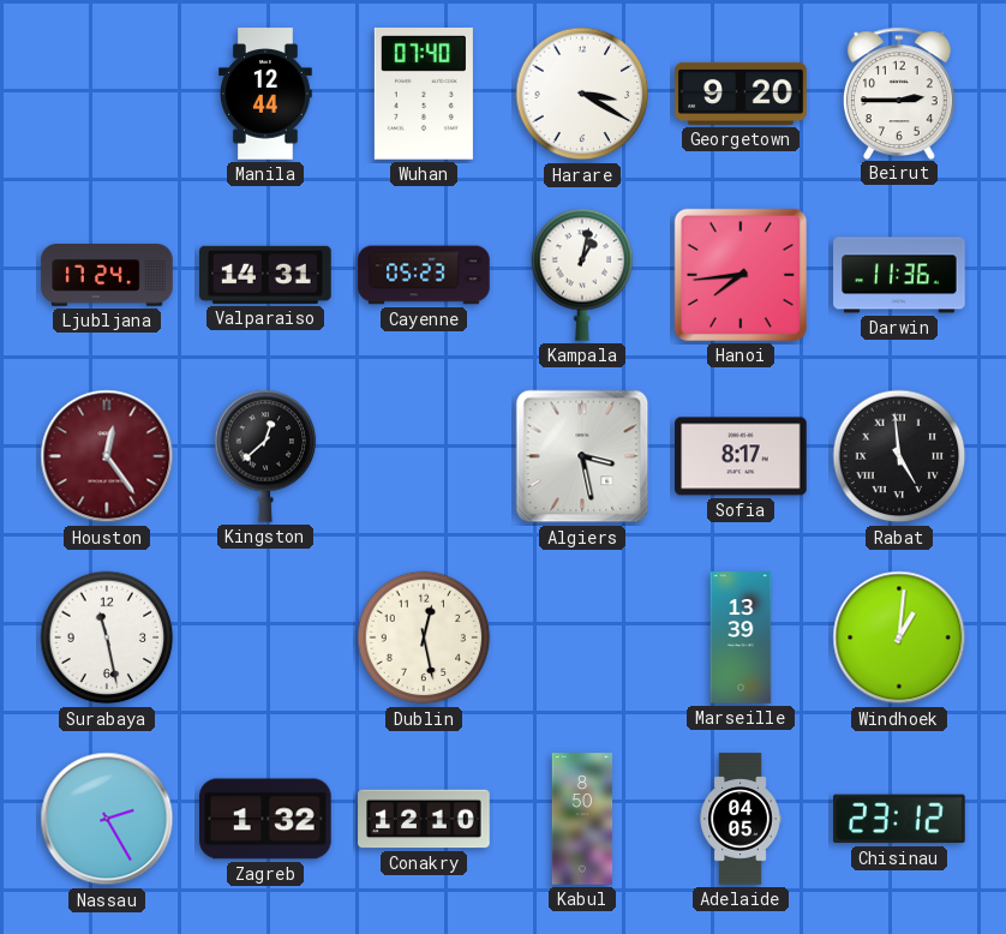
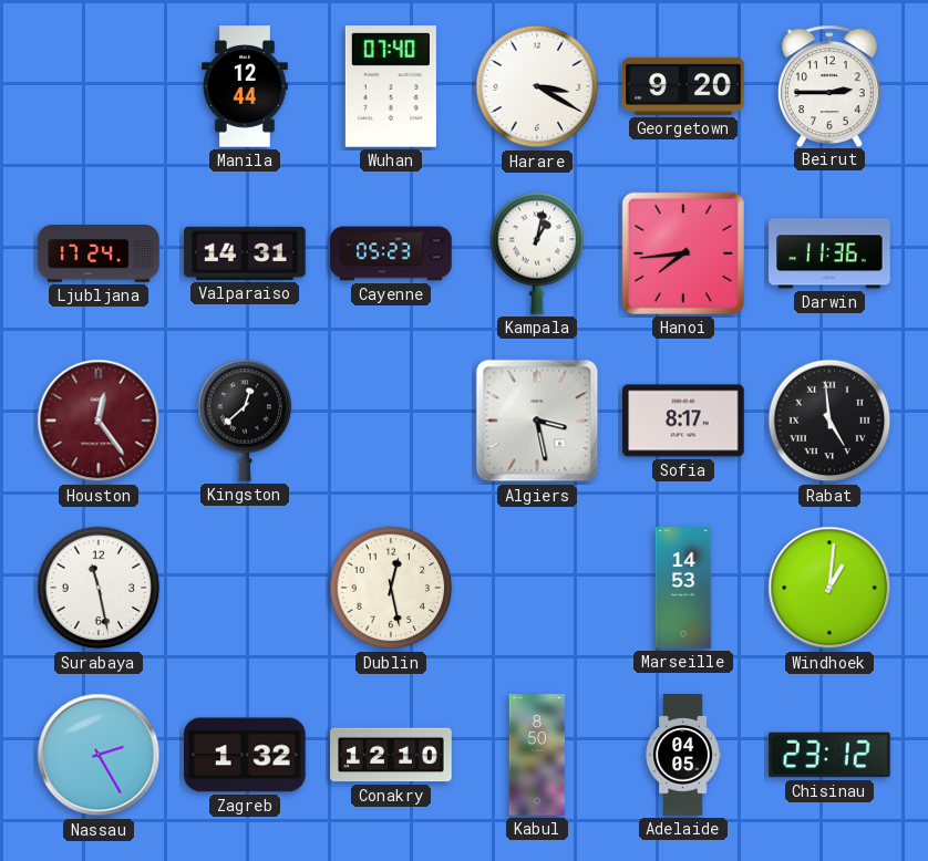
Marseille: 13:39 -> 14:53 (683, 588)
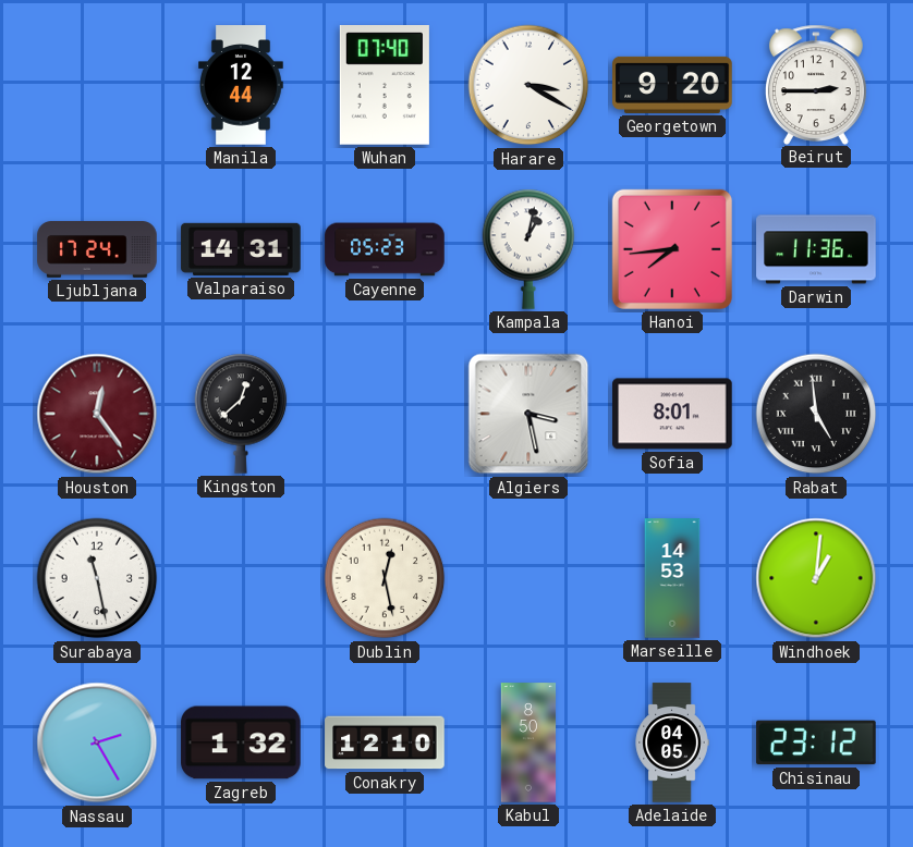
Sofia: 8:17 -> 8:01 (672, 414)
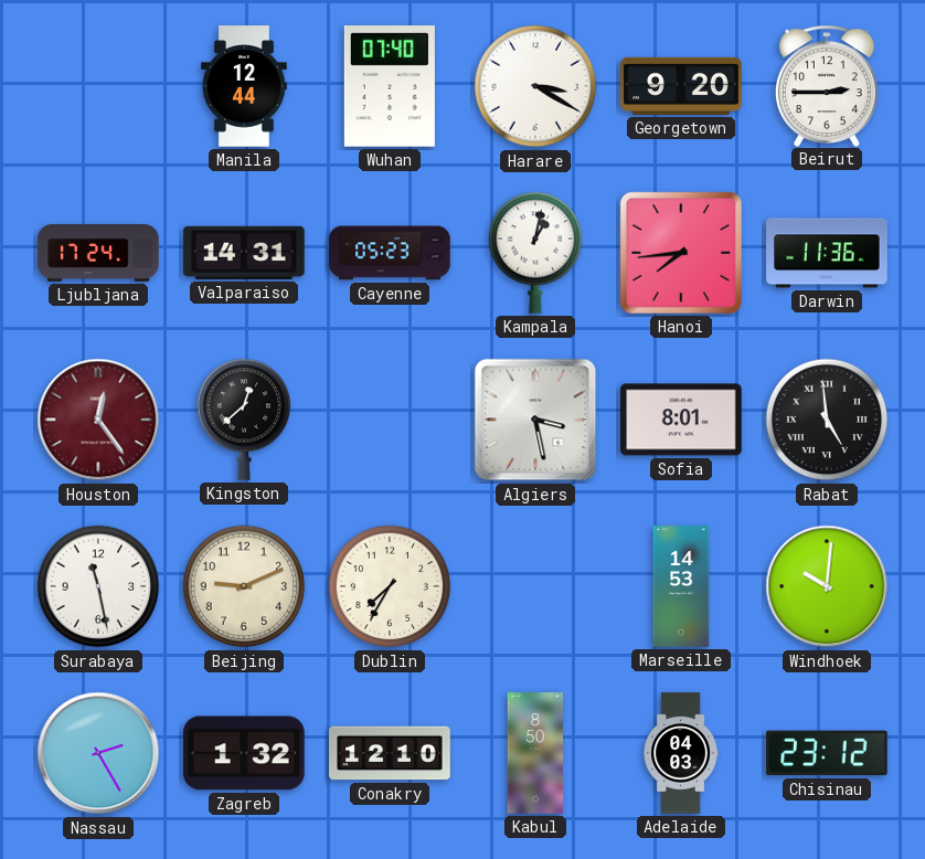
Beijing: none -> 9:11 (244, 586)
Dublin: 12:28 -> 7:35 (390, 586)
Windhoek: 1:01 -> 10:01 (827, 586)
Adelaide: 04:05 -> 04:03 (681, 753)
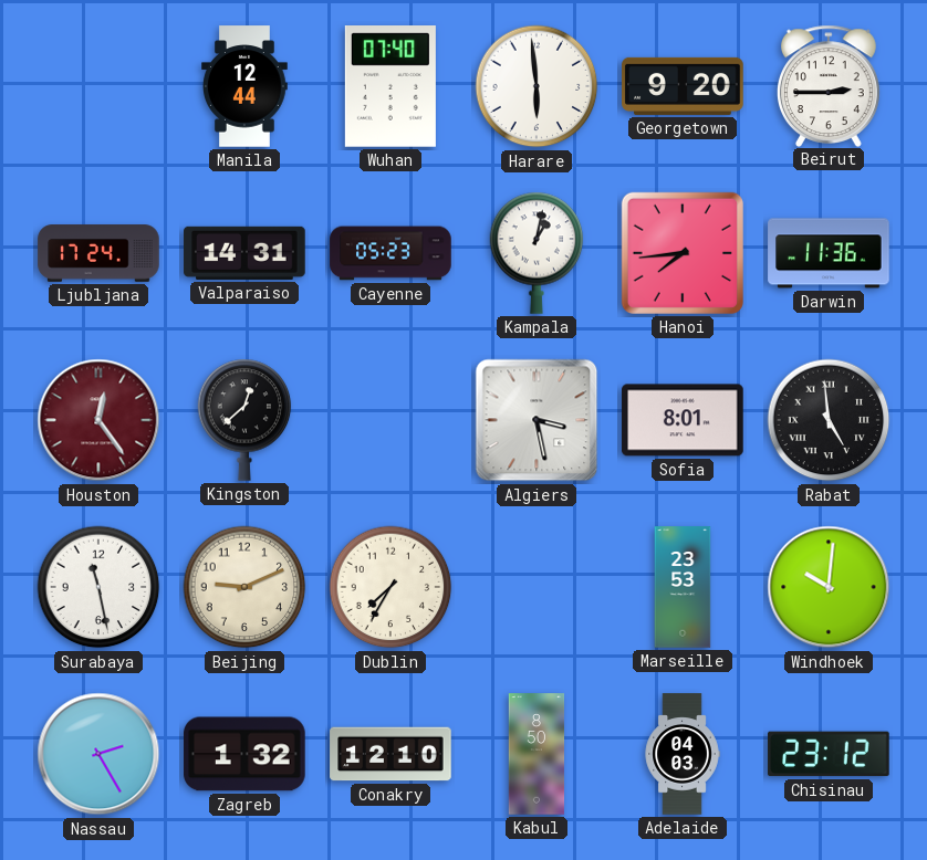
Harare: 3:20 -> 5:59 (537, 86)
Marseille: 14:53 -> 23:53 (683, 587)
